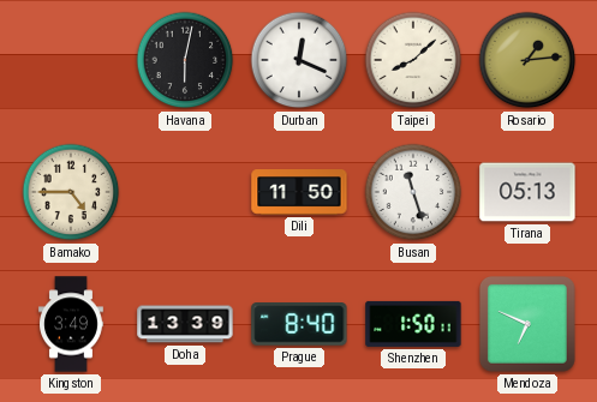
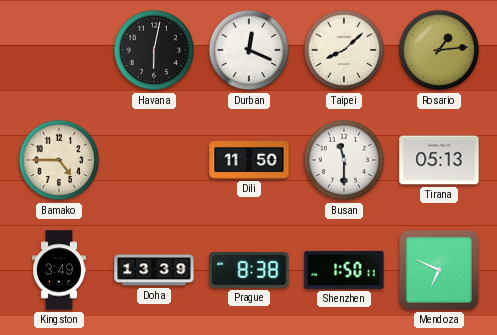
Busan: 11:27 -> 11:30 (344, 160)
Prague: 8:40 -> 8:38 (249, 270)
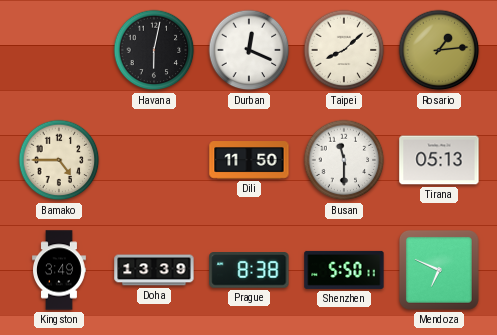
Shenzhen: 1:50 -> 5:50 (344, 270)
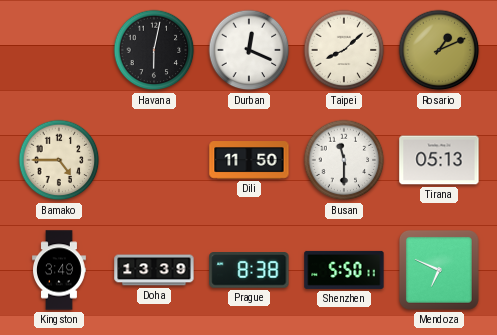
Rosario: 1:14 -> 1:11 (439, 50)
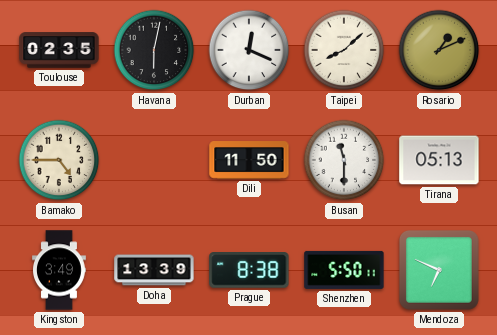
Toulouse: none -> 02:35 (59, 50)
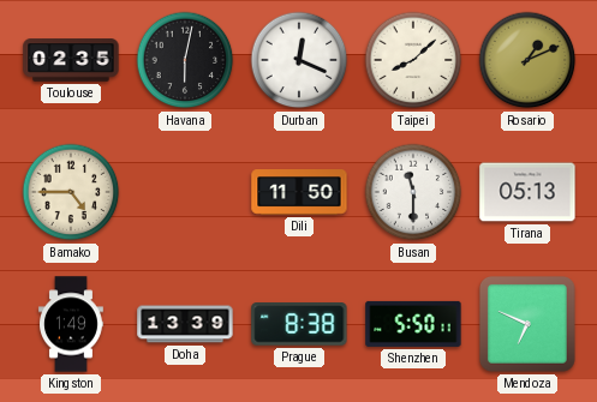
Kingston: 3:49 -> 1:49 (72, 324)
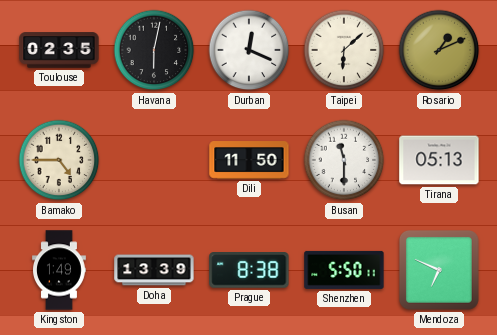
Taipei: 8:08 -> 6:08 (344, 50)
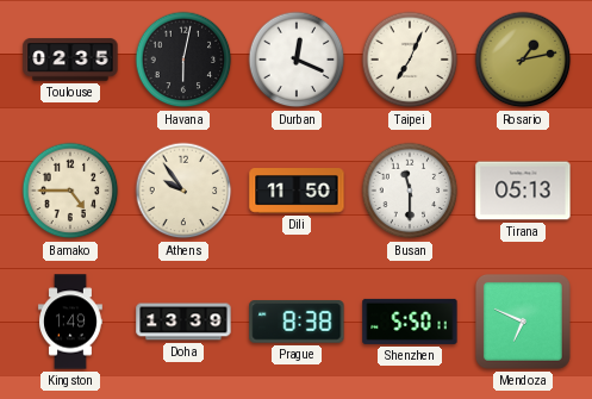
Taipei: 6:08 -> 7:04 (410, 60)
Rosario: 1:11 -> 1:13 (523, 60)
Athens: none -> 9:54 (183, 191)
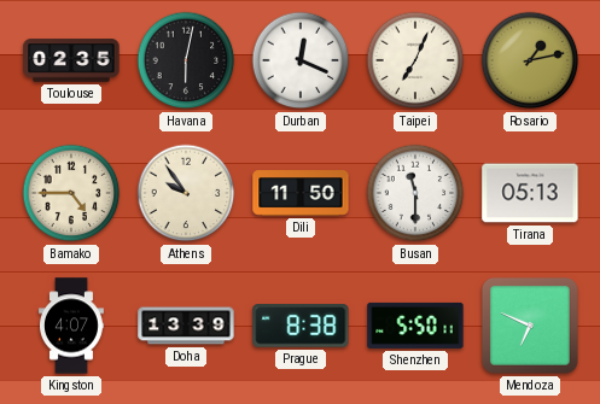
Kingston: 1:49 -> 4:07 (72, 326)
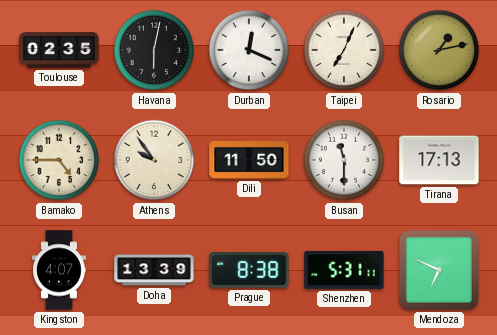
Tirana: 05:13 -> 17:13 (439, 160)
Shenzhen: 5:50 -> 5:31 (344, 270)
